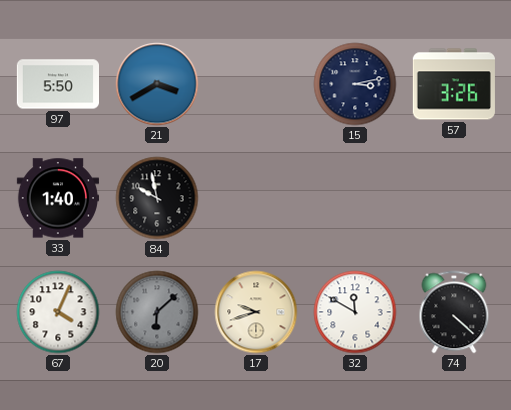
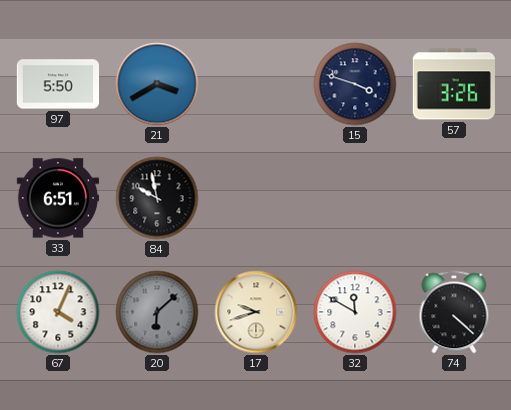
15: 3:13 -> 3:48 (355, 84)
33: 1:40 -> 6:51 (57, 198)
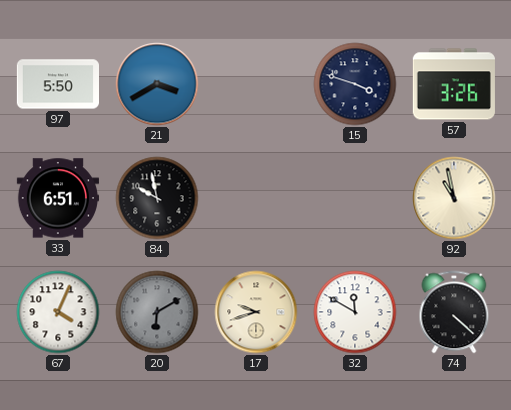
92: none -> 10:58 (454, 198)
20: 6:08 -> 6:10 (157, 312)
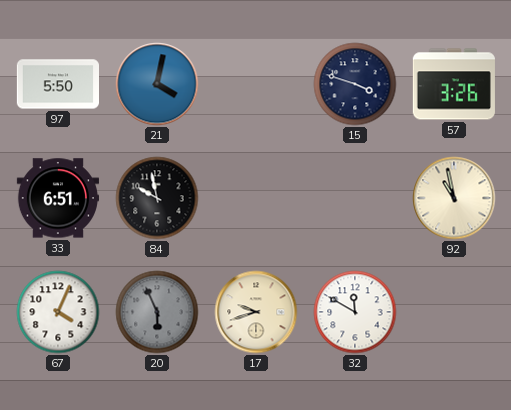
21: 3:40 -> 4:02 (157, 84)
20: 6:10 -> 5:56 (157, 312)
74: 4:22 -> none (454, 312)
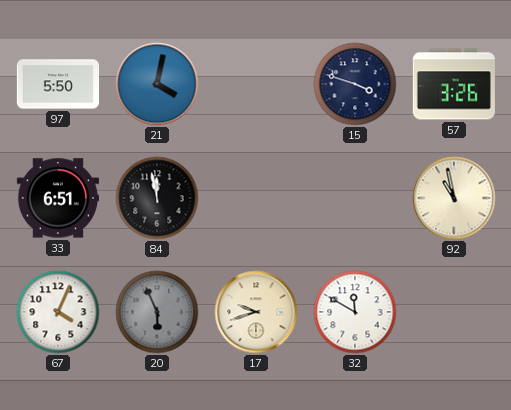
84: 9:58 -> 11:58 (157, 198)
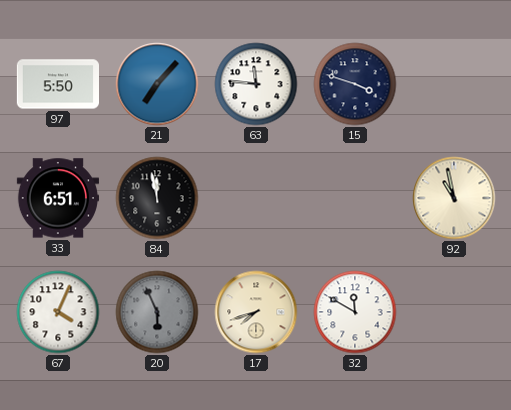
21: 4:02 -> 7:07 (157, 84)
63: none -> 11:46 (256, 84)
57: 3:26 -> none (454, 84)
17: 9:42 -> 7:42 (256, 312)
